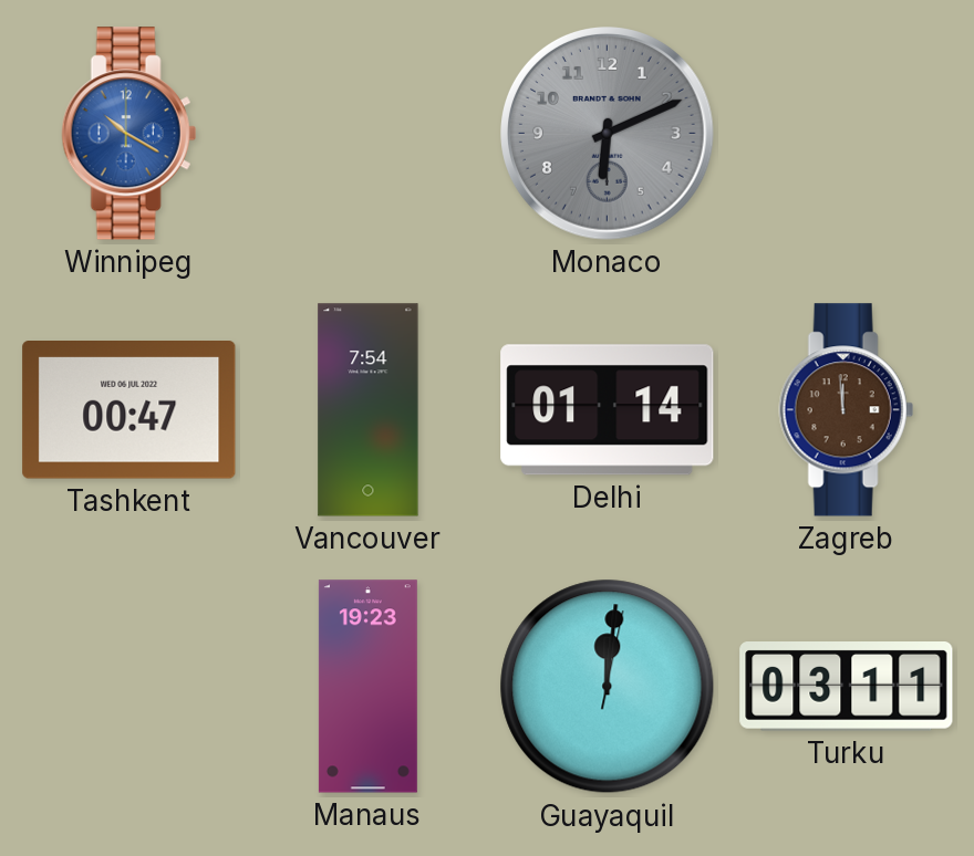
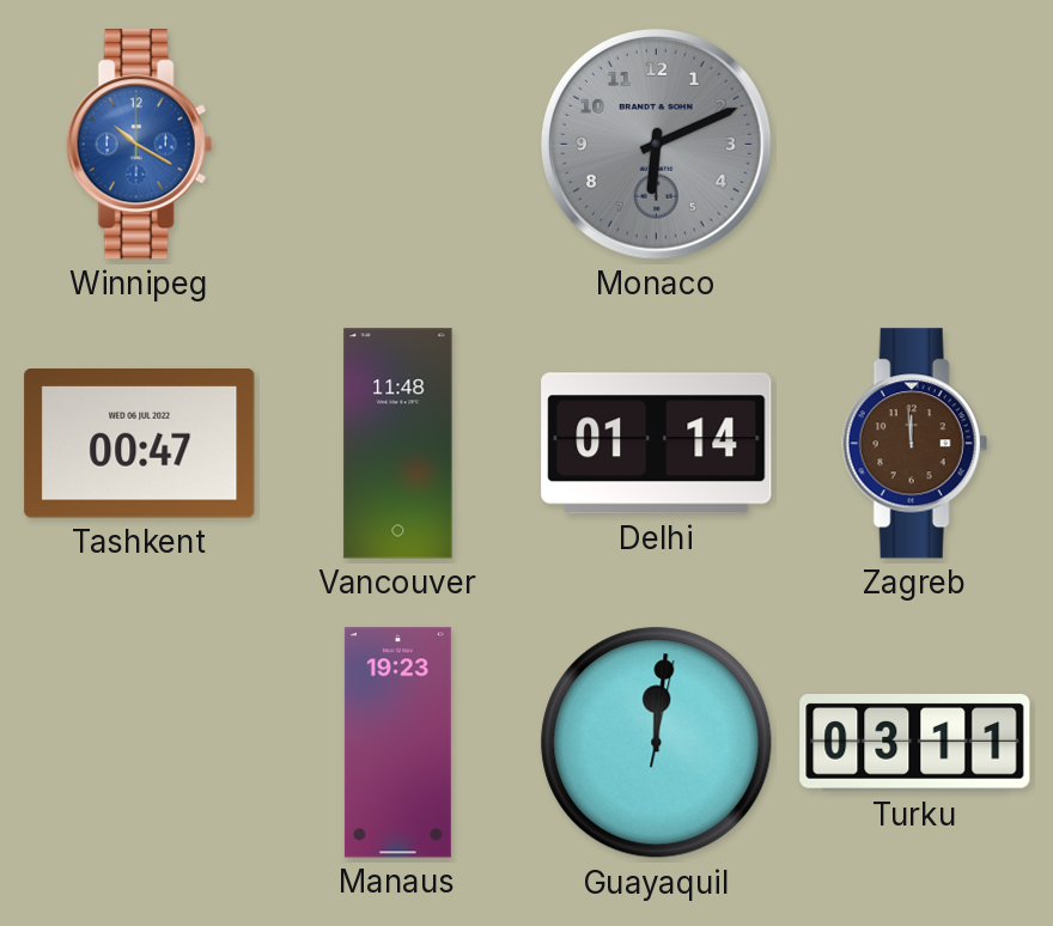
Vancouver: 7:54 -> 11:48 (398, 444)
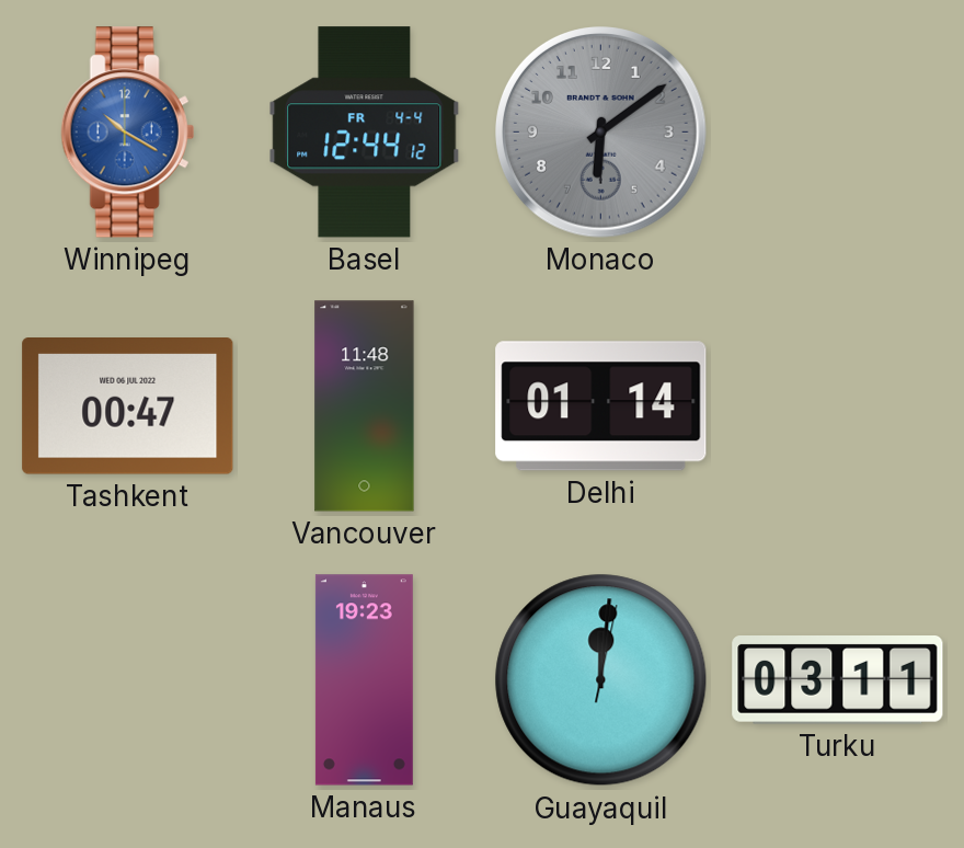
Basel: none -> 12:44 (365, 133)
Monaco: 6:11 -> 6:09 (601, 133)
Zagreb: 11:59 -> none (914, 444)
